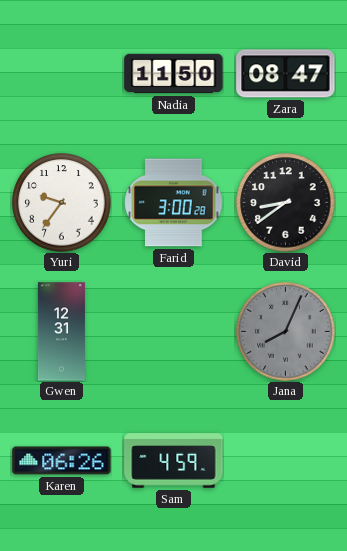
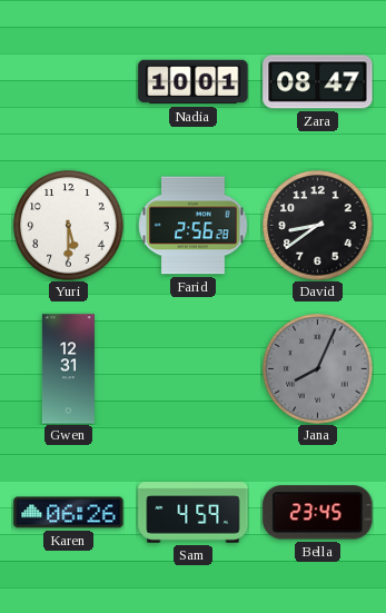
Nadia: 11:50 -> 10:01 (194, 82)
Yuri: 9:36 -> 5:30 (69, 226)
Farid: 3:00 -> 2:56 (194, 226)
Bella: none -> 23:45 (318, 513)
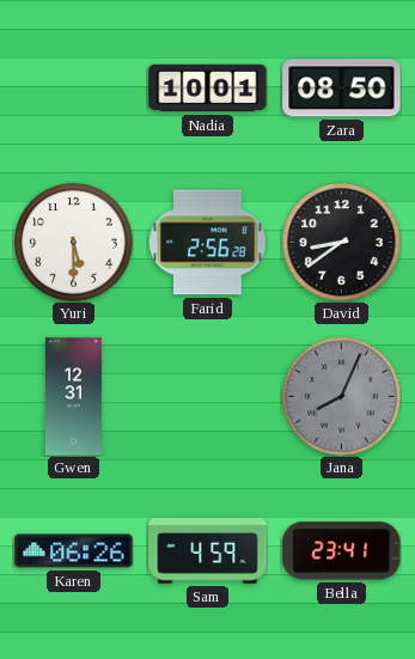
Zara: 08:47 -> 08:50 (342, 89)
Bella: 23:45 -> 23:41 (342, 551)
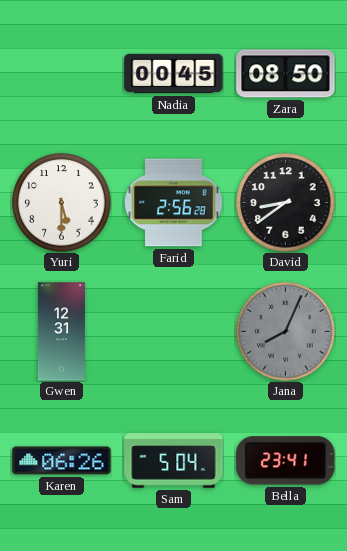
Nadia: 10:01 -> 00:45 (174, 74)
Sam: 4:59 -> 5:04 (174, 461)
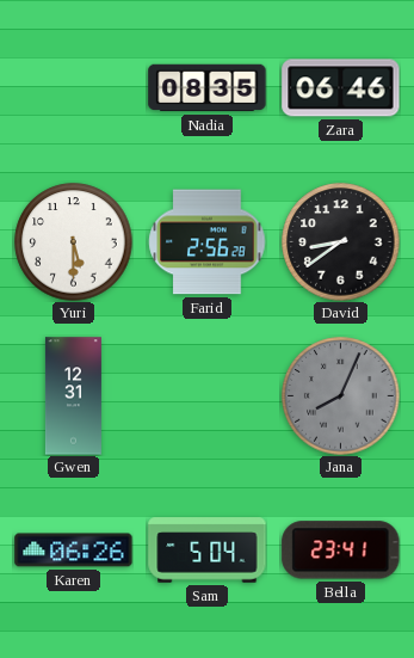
Nadia: 00:45 -> 08:35 (208, 88)
Zara: 08:50 -> 06:46 (341, 88)
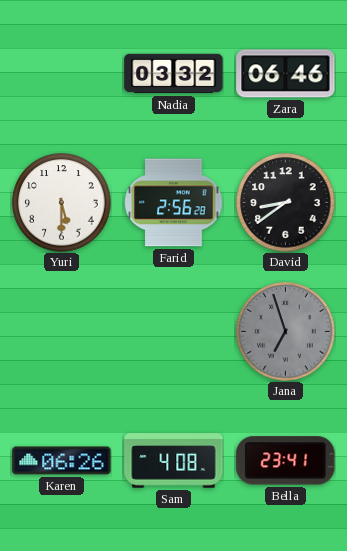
Nadia: 08:35 -> 03:32 (174, 74)
Gwen: 12:31 -> none (73, 396)
Jana: 8:04 -> 6:57 (286, 332)
Sam: 5:04 -> 4:08 (174, 461)
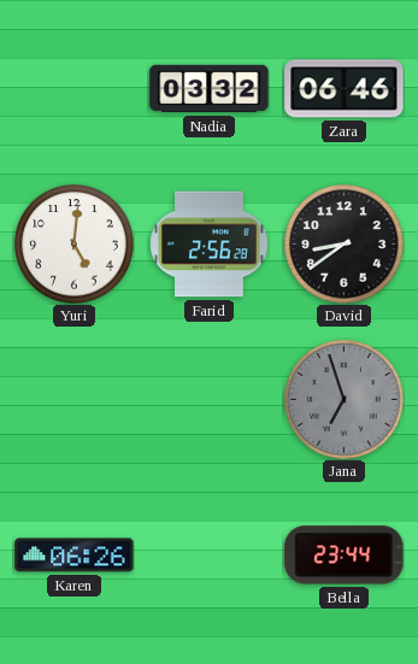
Yuri: 5:30 -> 5:01 (75, 245)
Sam: 4:08 -> none (174, 461)
Bella: 23:41 -> 23:44 (345, 556)
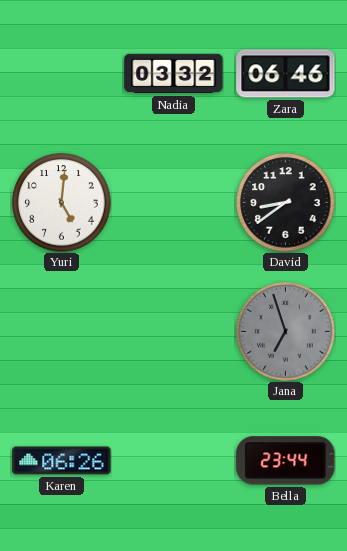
Farid: 2:56 -> none (210, 245)
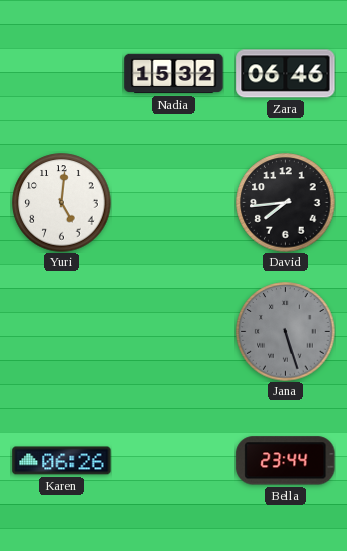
Nadia: 03:32 -> 15:32 (174, 74)
David: 8:39 -> 7:44 (286, 203)
Jana: 6:57 -> 5:27 (286, 332)
